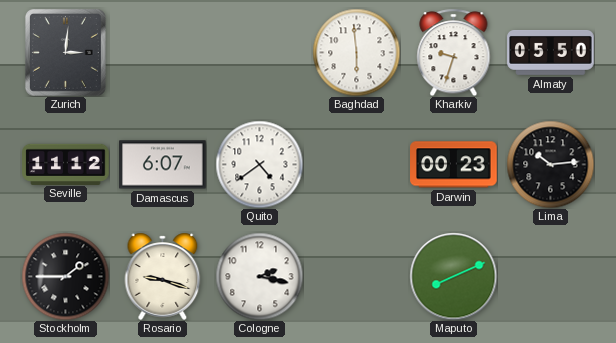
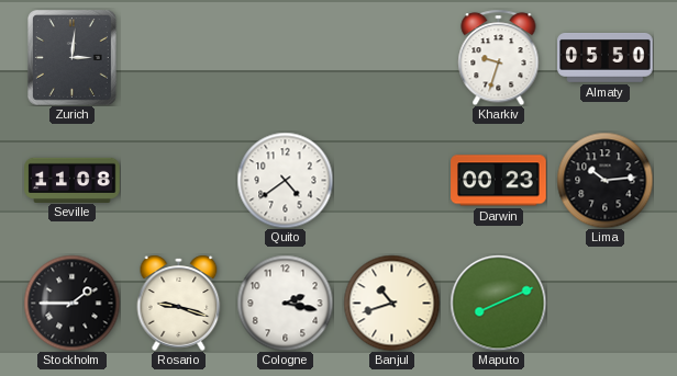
Baghdad: 5:59 -> none (356, 52)
Seville: 11:12 -> 11:08 (73, 180)
Damascus: 6:07 -> none (163, 165)
Banjul: none -> 10:42 (391, 303)
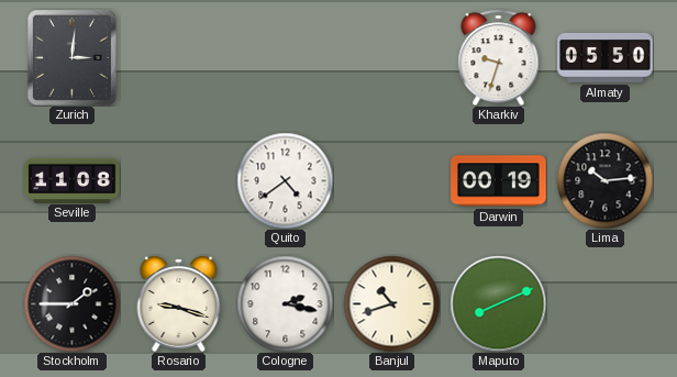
Darwin: 00:23 -> 00:19 (499, 181)
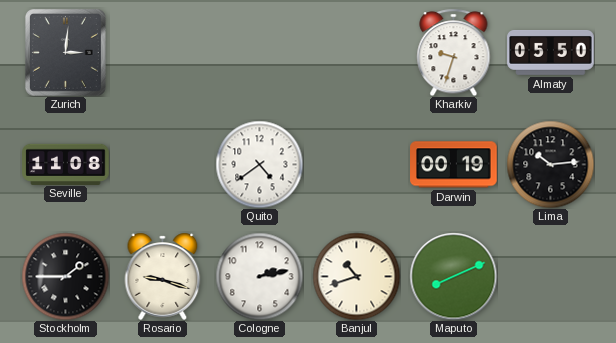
Cologne: 2:17 -> 2:13 (259, 276)
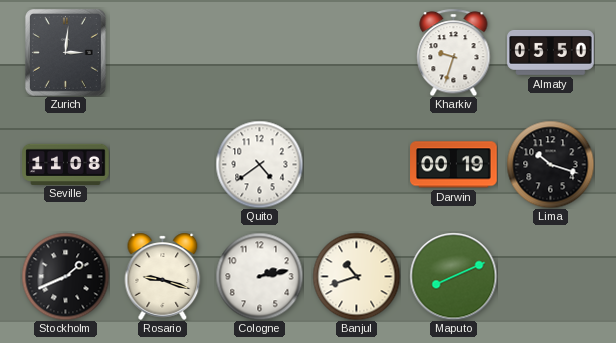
Lima: 10:14 -> 10:18 (550, 164)
Stockholm: 1:45 -> 1:41 (65, 276)
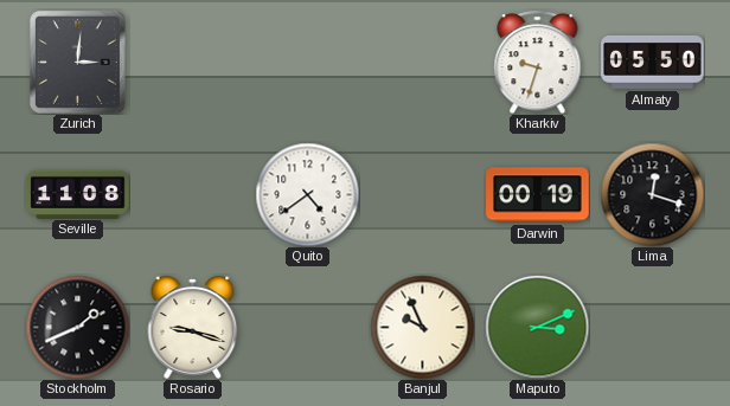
Lima: 10:18 -> 12:18 (652, 194)
Cologne: 2:13 -> none (259, 276)
Banjul: 10:42 -> 9:56 (422, 327)
Maputo: 8:11 -> 3:11 (537, 327)
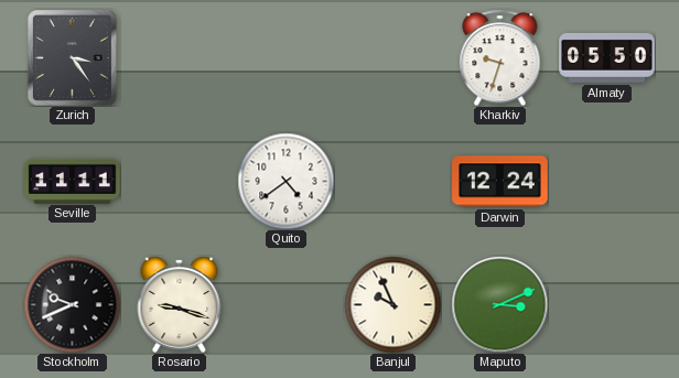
Zurich: 3:01 -> 3:24 (72, 57)
Seville: 11:08 -> 11:11 (73, 181)
Darwin: 00:19 -> 12:24 (500, 182)
Lima: 12:18 -> none (652, 194)
Stockholm: 1:41 -> 9:41 (72, 304)
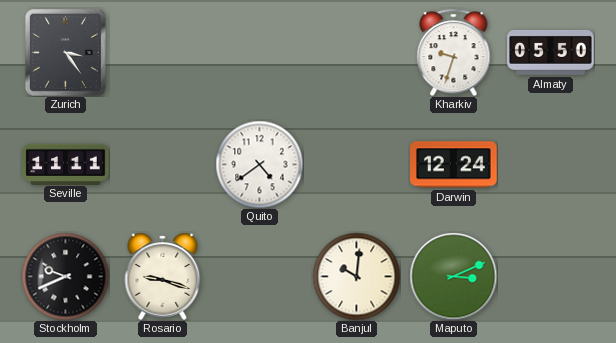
Banjul: 9:56 -> 10:01 (356, 276)
